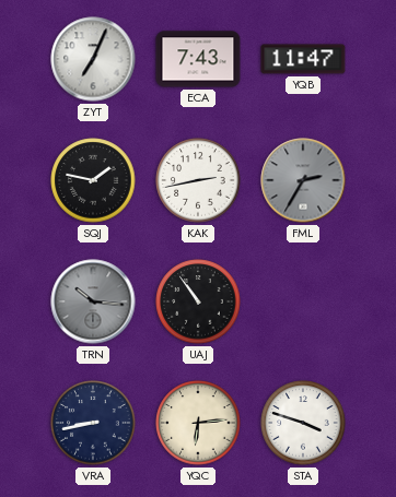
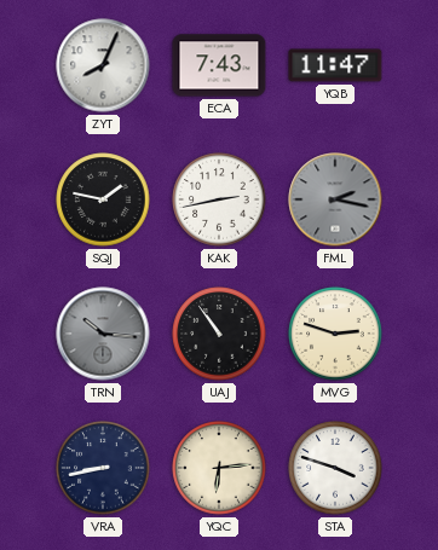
ZYT: 7:04 -> 8:04 (103, 65)
FML: 2:35 -> 2:17 (335, 199)
MVG: none -> 2:48 (335, 334)
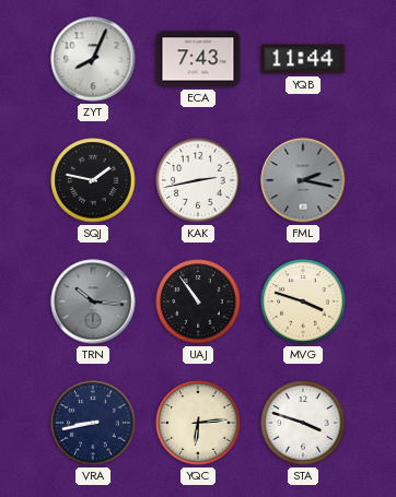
YQB: 11:47 -> 11:44 (303, 59)
MVG: 2:48 -> 3:48 (303, 301)
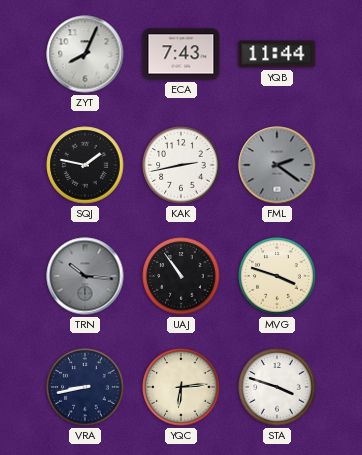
FML: 2:17 -> 2:21 (277, 165)
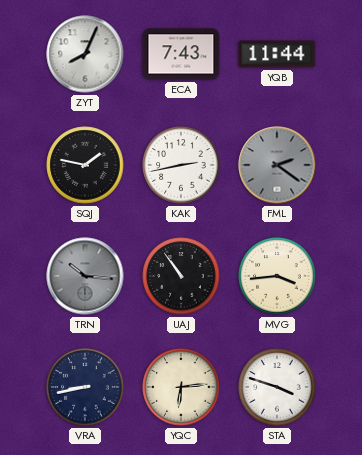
MVG: 3:48 -> 3:44 (277, 276)
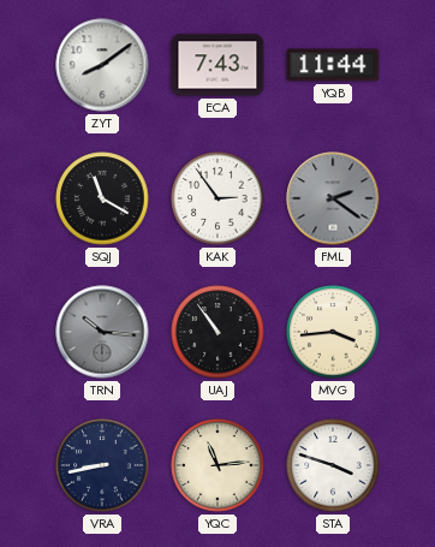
ZYT: 8:04 -> 8:09 (102, 65)
SQJ: 1:47 -> 11:20 (102, 198)
KAK: 2:43 -> 2:54 (218, 198)
YQC: 6:14 -> 11:14 (218, 465)
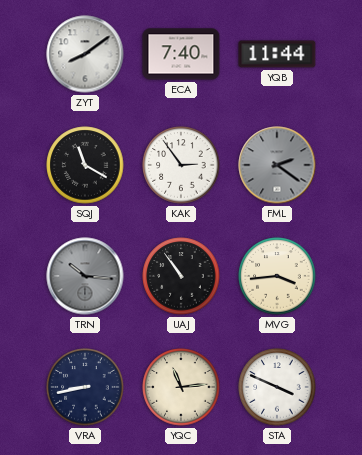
ECA: 7:43 -> 7:40 (181, 54)
STA: 3:48 -> 3:49 (277, 387)
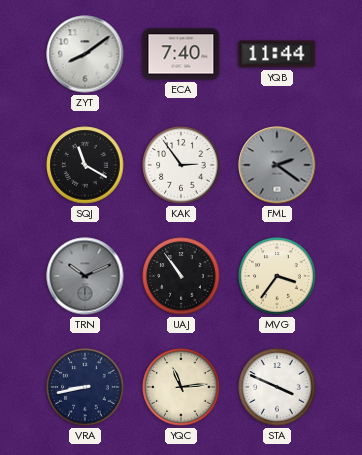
TRN: 10:16 -> 10:11 (85, 276)
MVG: 3:44 -> 3:36 (277, 276)
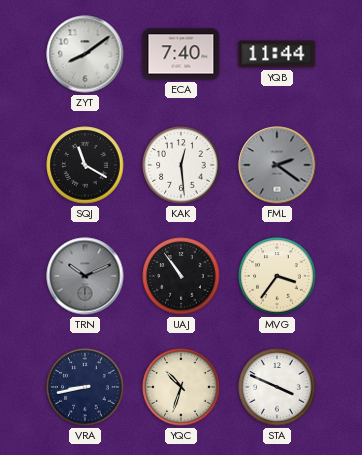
KAK: 2:54 -> 12:29 (181, 165)
YQC: 11:14 -> 10:33 (181, 387)
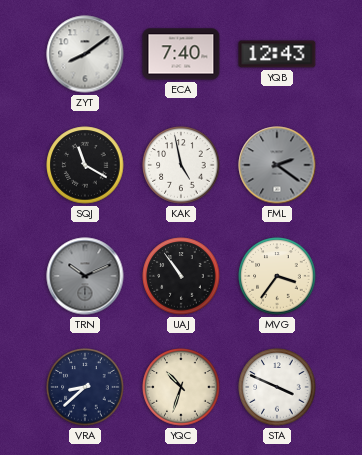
YQB: 11:44 -> 12:43 (277, 54)
KAK: 12:29 -> 4:58 (181, 165)
VRA: 8:43 -> 8:38 (85, 387)
